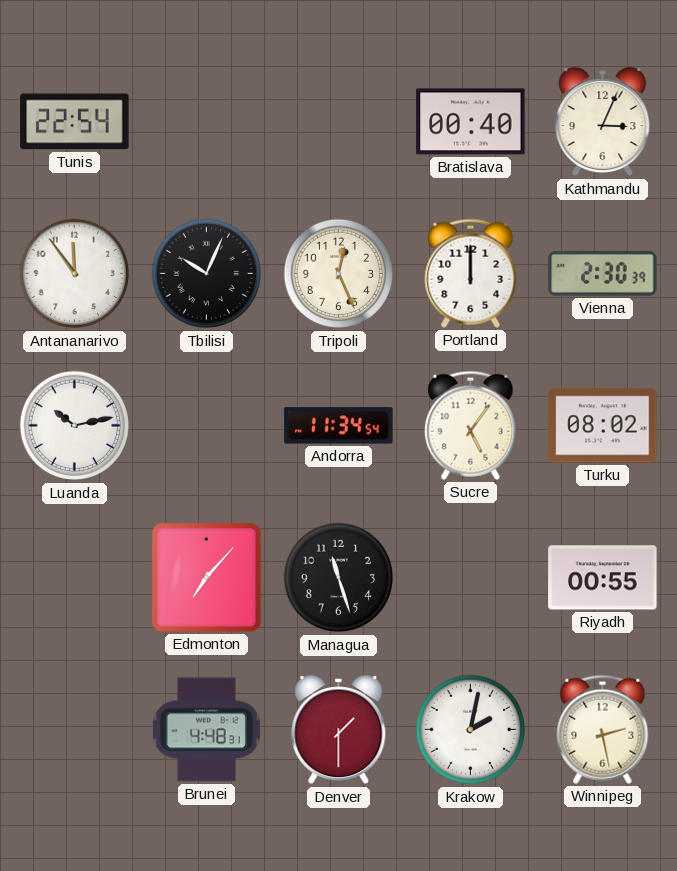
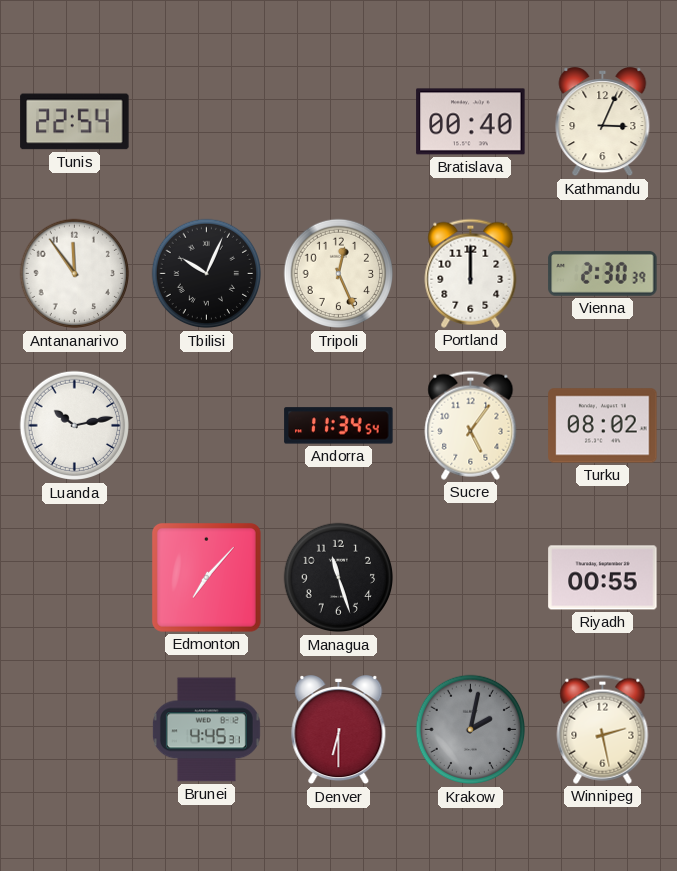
Brunei: 4:48 -> 4:45 (206, 730)
Denver: 1:30 -> 6:30 (339, 730)
Krakow dial: white -> grey (471, 730)
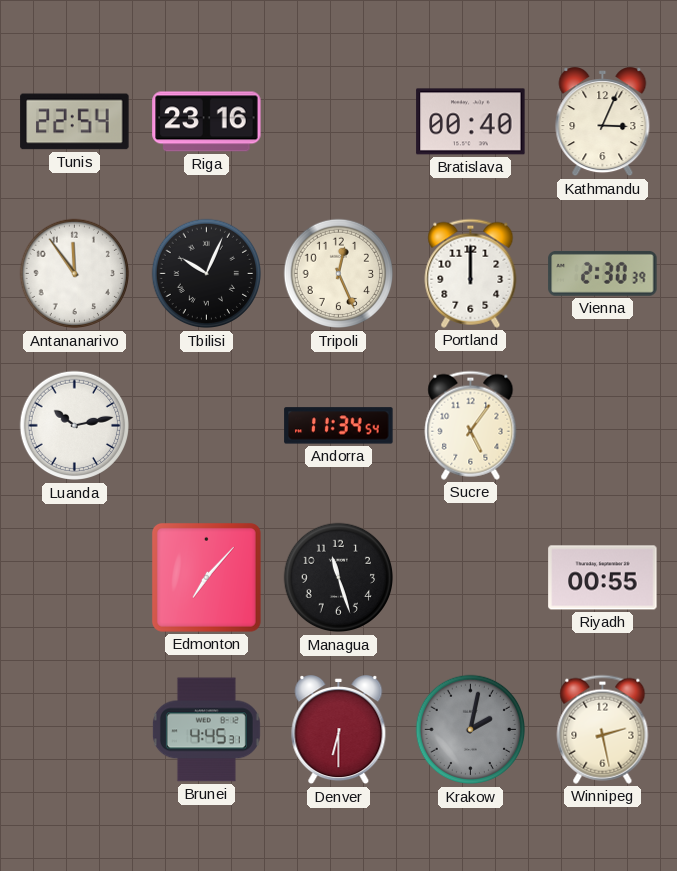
Riga: none -> 23:16 (207, 122)
Turku: 08:02 -> none (603, 426)
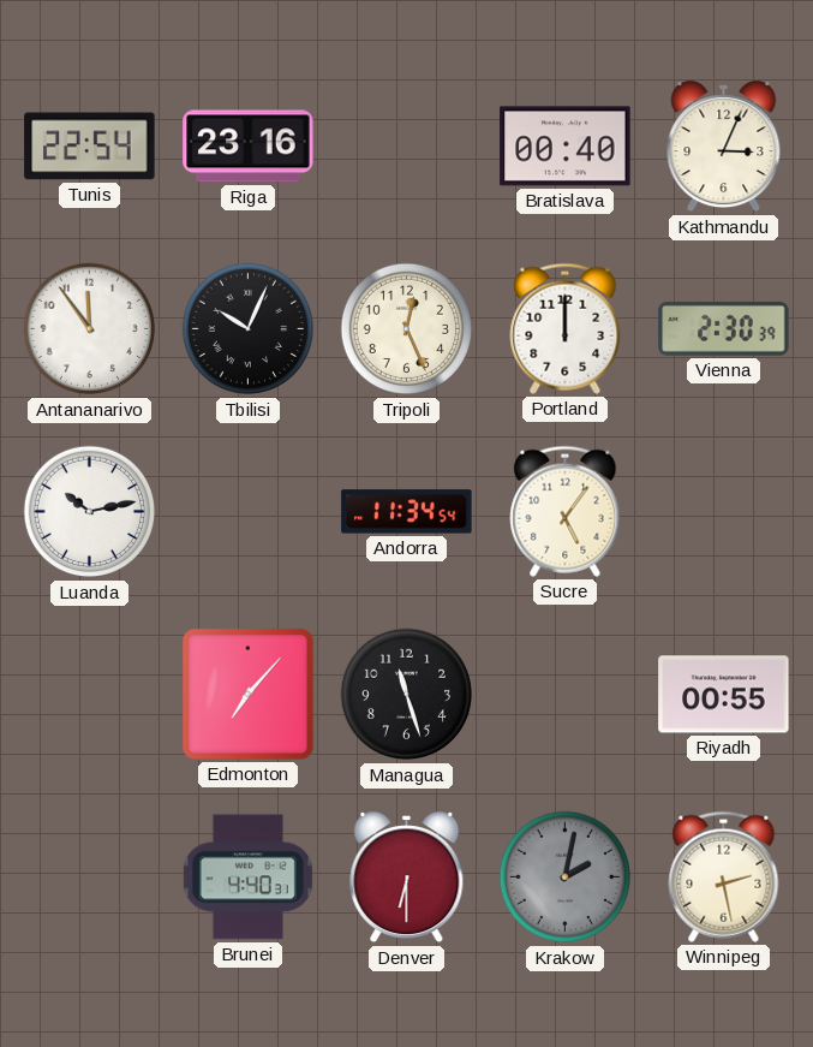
Brunei: 4:45 -> 4:40 (247, 878)
